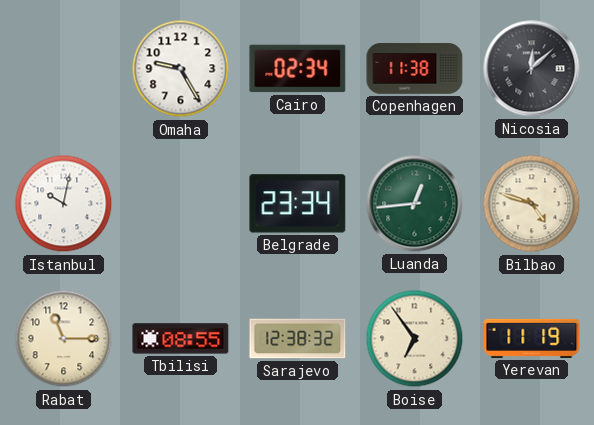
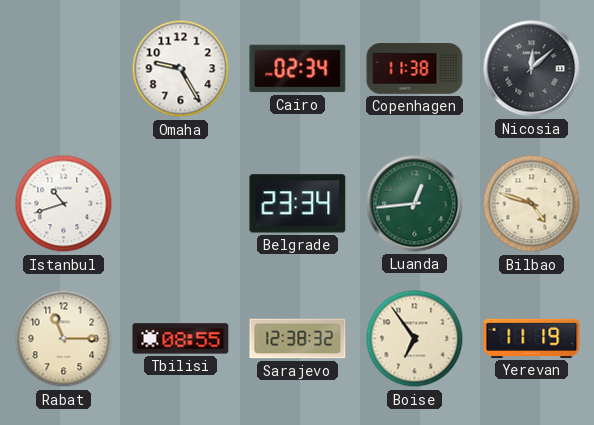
Istanbul: 10:02 -> 10:42 (64, 204)
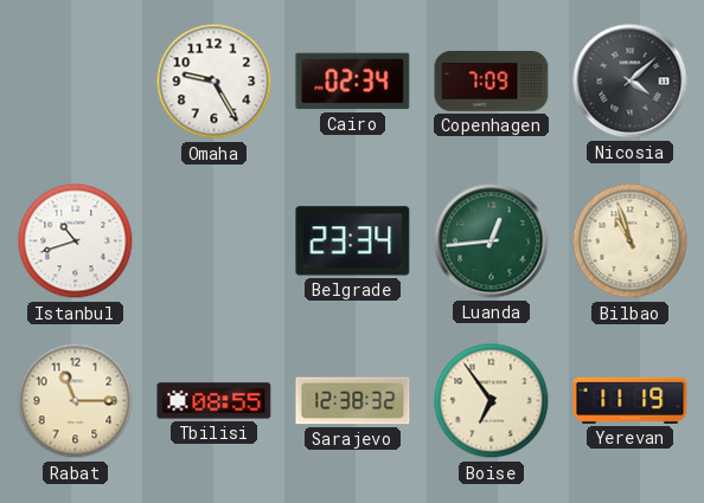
Copenhagen: 11:38 -> 7:09 (492, 82)
Nicosia: 12:08 -> 4:08 (631, 82)
Bilbao: 4:48 -> 10:57 (631, 241)
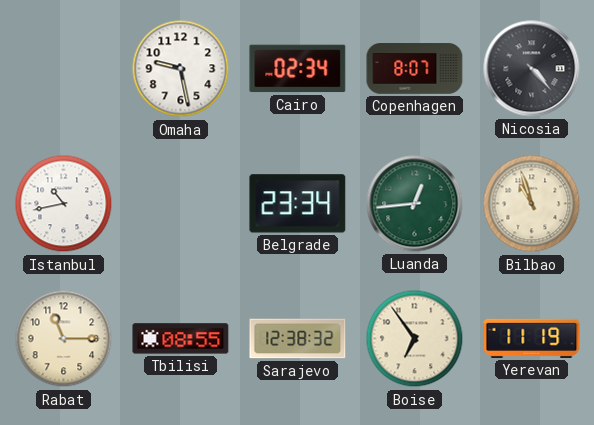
Omaha: 9:25 -> 9:28 (181, 69)
Copenhagen: 7:09 -> 8:07 (415, 69)
Nicosia: 4:08 -> 4:23 (532, 69)
Istanbul: 10:42 -> 10:43 (64, 204)
